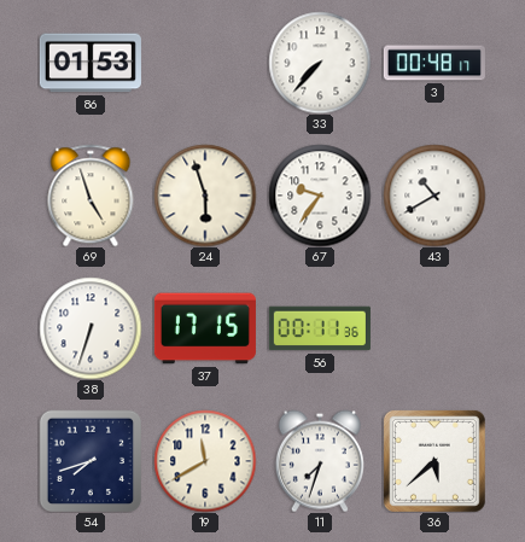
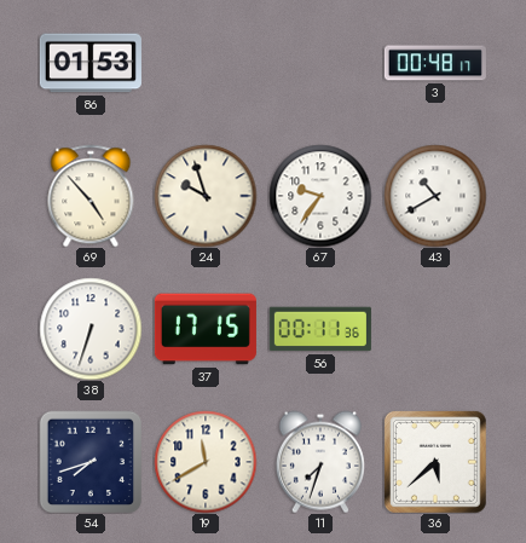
33: 7:37 -> none (320, 63)
69: 4:57 -> 4:53 (91, 196)
24: 5:57 -> 9:57 (206, 196)
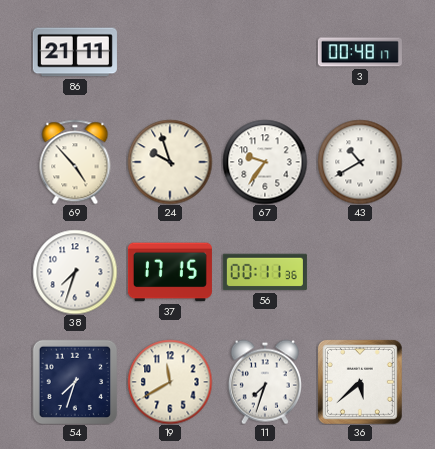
86: 01:53 -> 21:11 (75, 52)
38: 6:33 -> 7:33 (75, 272)
54: 7:42 -> 7:33 (75, 382)
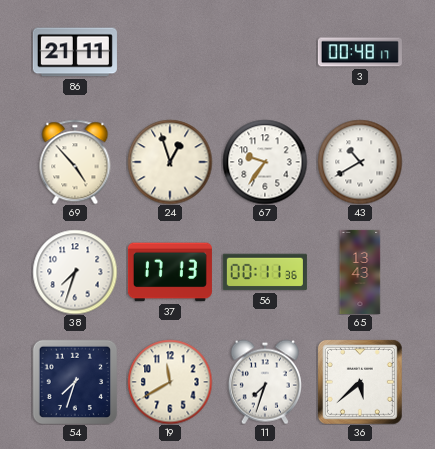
24: 9:57 -> 12:57 (170, 162)
37: 17:15 -> 17:13 (170, 272)
65: none -> 13:43 (360, 272)
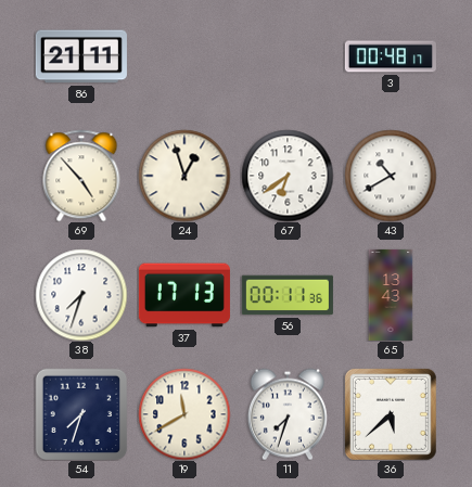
67: 9:36 -> 6:39 (288, 176)
